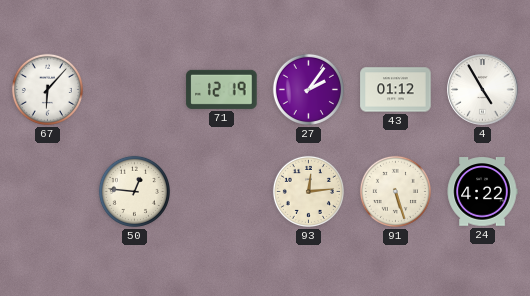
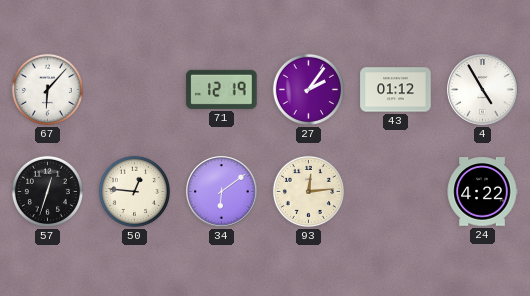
57: none -> 12:33 (47, 191)
34: none -> 6:09 (222, 192)
91: 5:27 -> none (395, 191)
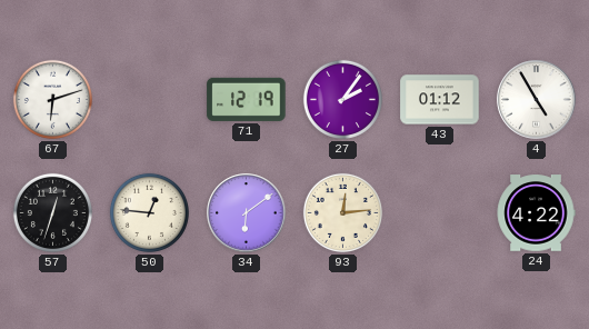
67: 6:07 -> 6:12 (52, 99)
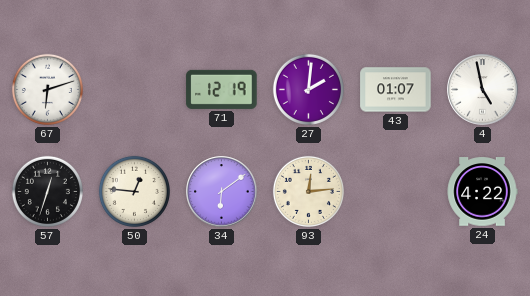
27: 2:06 -> 2:01 (308, 89)
43: 01:12 -> 01:07 (396, 90)
4: 4:55 -> 4:58 (483, 90)
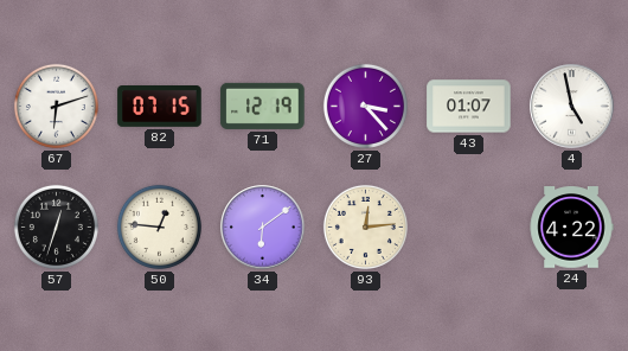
82: none -> 07:15 (160, 107)
27: 2:01 -> 3:23 (365, 106)
